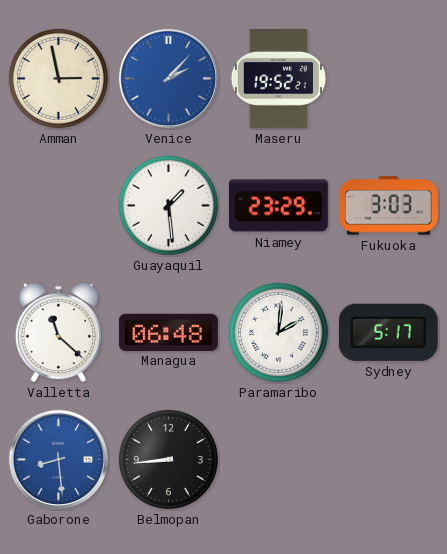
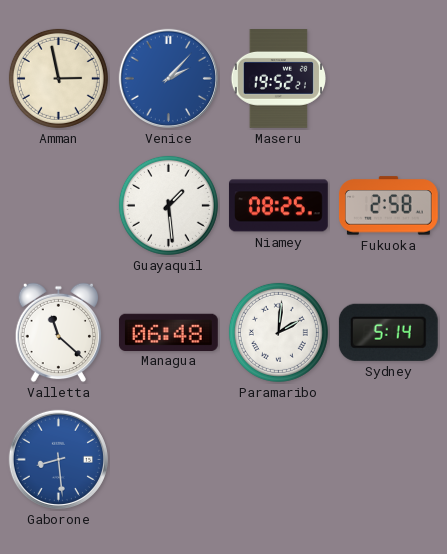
Niamey: 23:29 -> 08:25 (278, 206)
Fukuoka: 3:03 -> 2:58 (388, 206)
Sydney: 5:17 -> 5:14 (388, 332)
Belmopan: 8:44 -> none (168, 459)
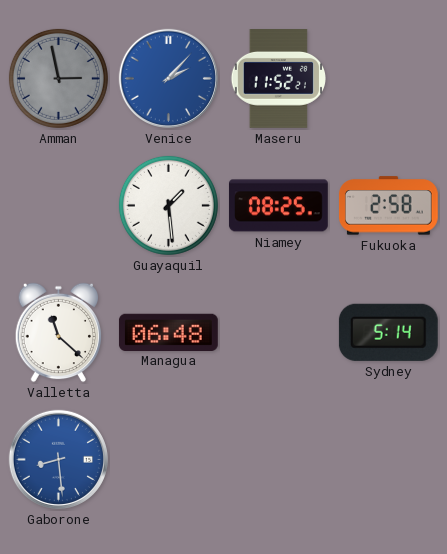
Amman dial: cream -> grey (58, 78)
Maseru: 19:52 -> 11:52 (278, 79)
Paramaribo: 2:01 -> none (278, 332)
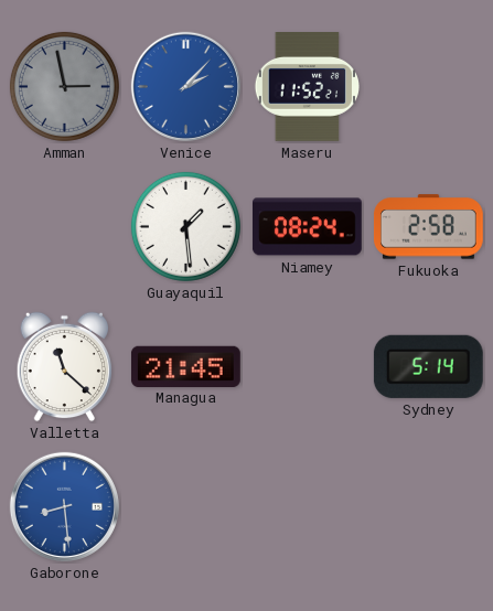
Niamey: 08:25 -> 08:24 (307, 227)
Managua: 06:48 -> 21:45 (185, 366)
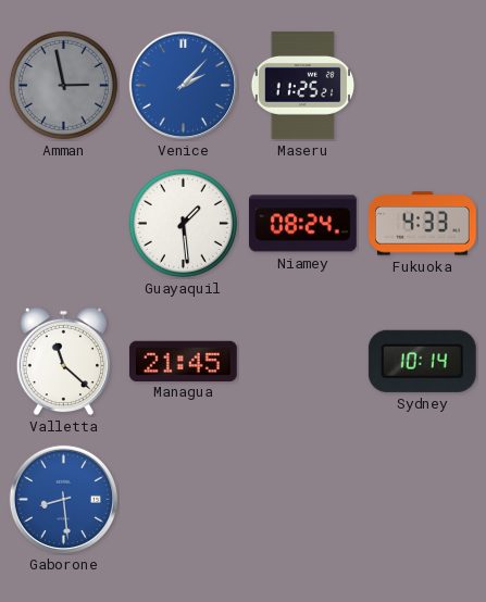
Maseru: 11:52 -> 11:25 (302, 86)
Fukuoka: 2:58 -> 4:33 (422, 224)
Sydney: 5:14 -> 10:14 (422, 361)
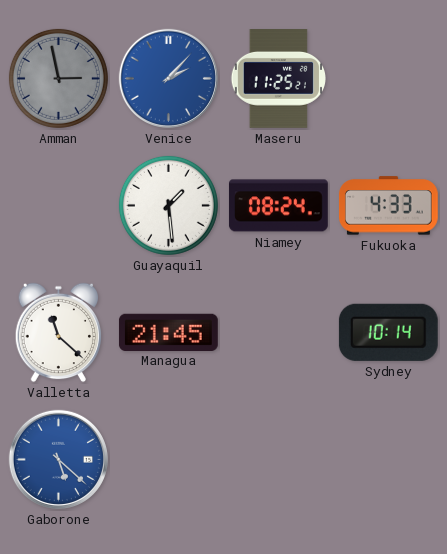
Gaborone: 8:29 -> 5:22 (58, 459)
